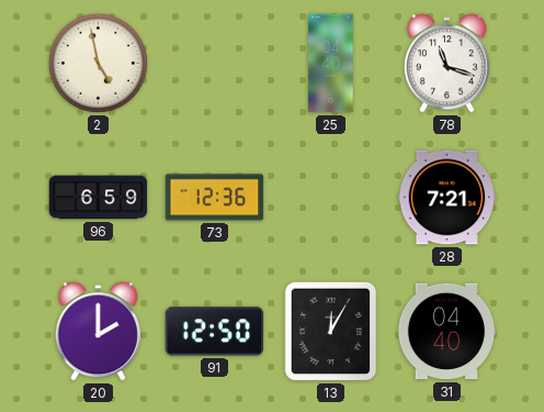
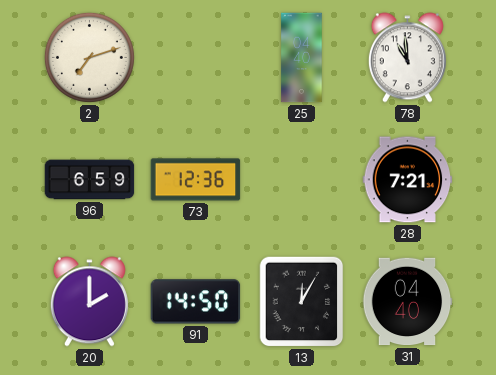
2: 4:58 -> 7:12 (89, 57)
78: 11:18 -> 10:59 (407, 58)
91: 12:50 -> 14:50 (196, 302)
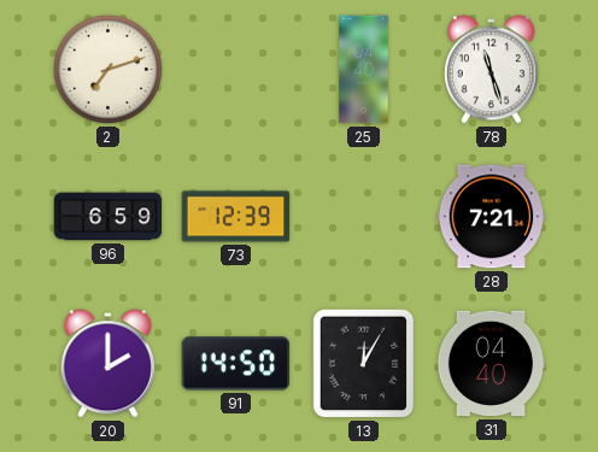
78: 10:59 -> 11:27 (491, 70)
73: 12:36 -> 12:39 (236, 217)
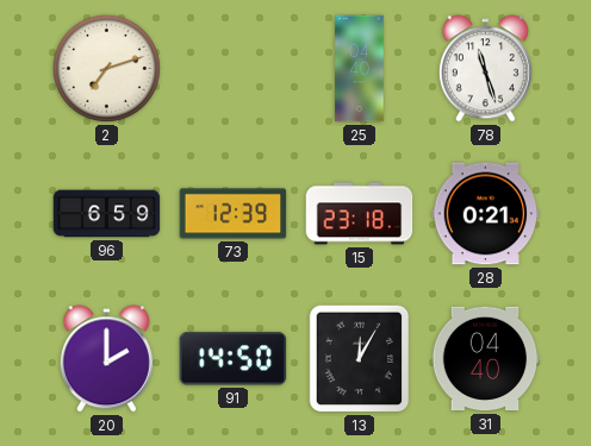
15: none -> 23:18 (360, 214)
28: 7:21 -> 0:21 (486, 214)
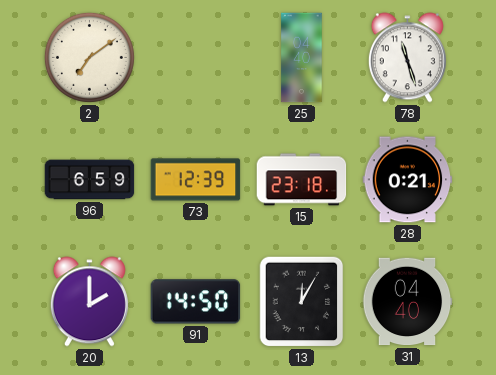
2: 7:12 -> 7:09 (89, 57)
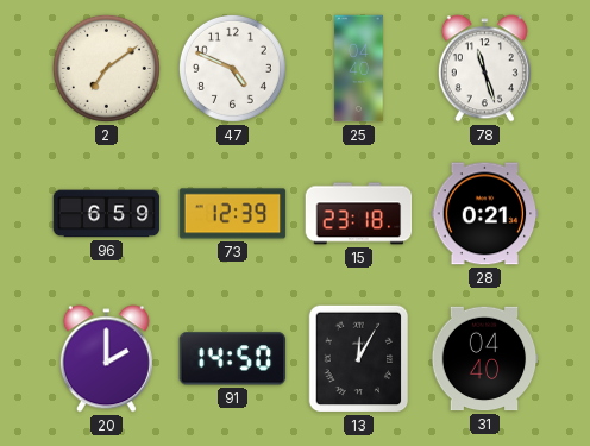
47: none -> 4:49 (232, 68)
